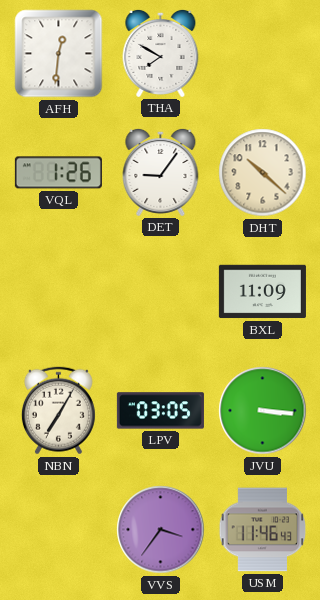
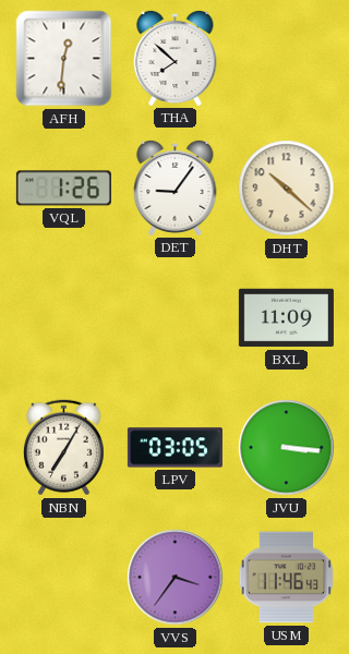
THA: 7:50 -> 7:52 (176, 58)
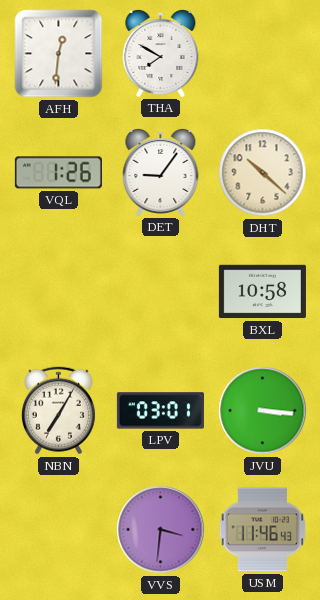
THA: 7:52 -> 7:50 (161, 53)
BXL: 11:09 -> 10:58 (262, 292)
LPV: 03:05 -> 03:01 (160, 411)
VVS: 3:36 -> 3:31 (161, 530)
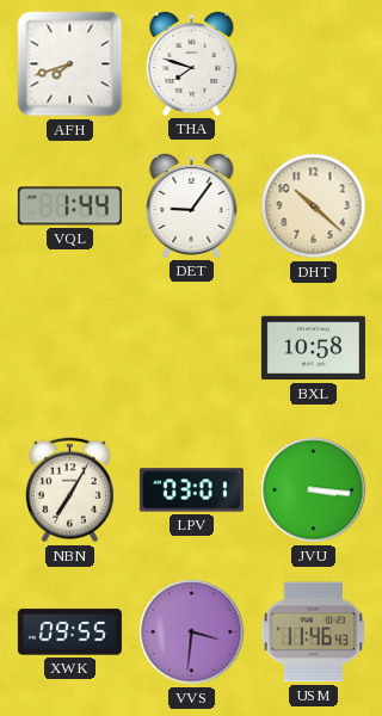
AFH: 12:31 -> 7:42 (70, 64)
THA: 7:50 -> 7:48 (192, 63)
VQL: 1:26 -> 1:44 (69, 206)
XWK: none -> 09:55 (69, 632)
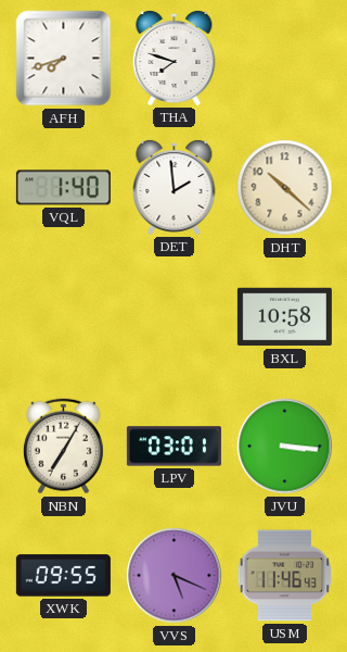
VQL: 1:44 -> 1:40 (63, 188)
DET: 9:06 -> 1:59 (175, 187)
VVS: 3:31 -> 5:19 (175, 576)
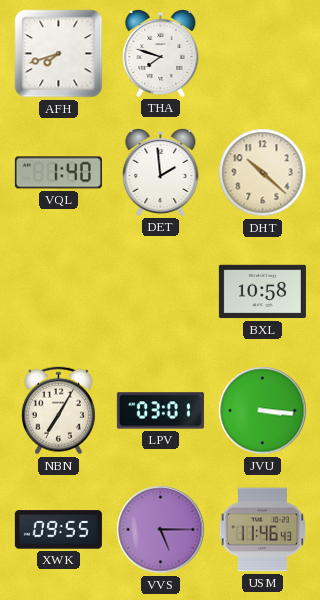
VVS: 5:19 -> 5:15 (161, 530)
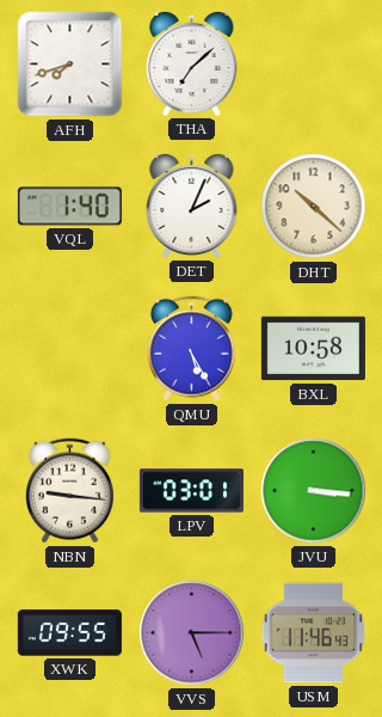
THA: 7:48 -> 7:08 (192, 63)
DET: 1:59 -> 2:04 (192, 206)
QMU: none -> 5:25 (191, 349)
NBN: 7:05 -> 9:16 (69, 491)
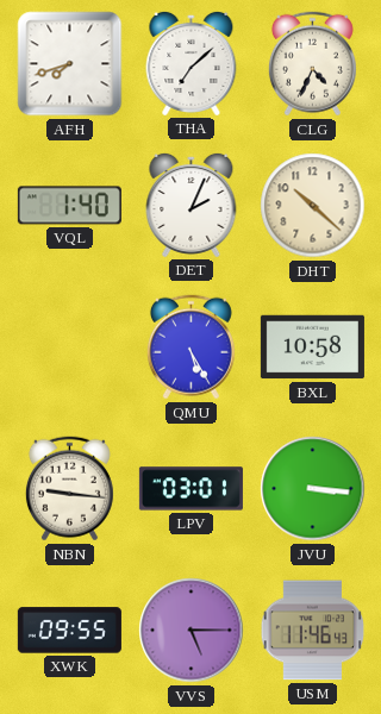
CLG: none -> 4:34 (312, 64)
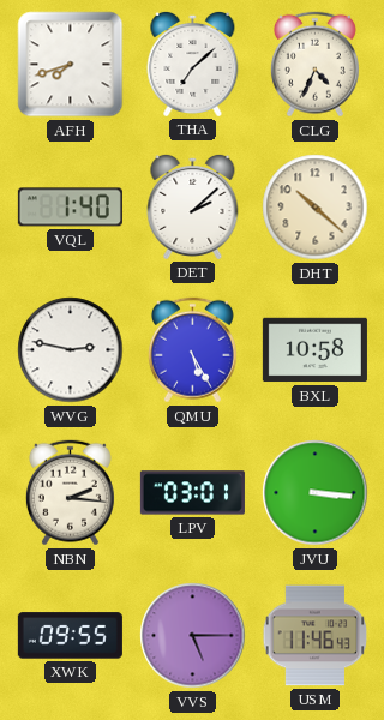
DET: 2:04 -> 2:08 (193, 206)
WVG: none -> 2:47 (71, 350)
NBN: 9:16 -> 2:16 (70, 493)
